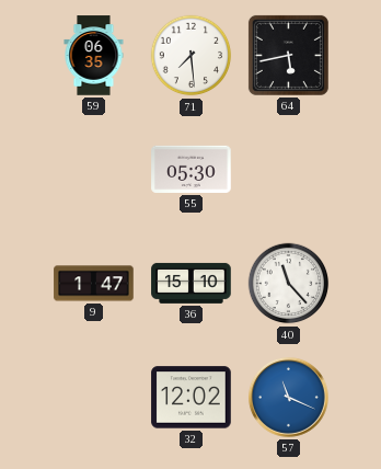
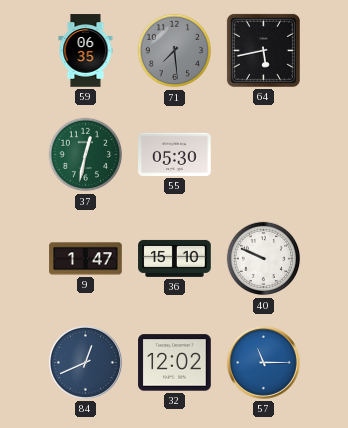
71 dial: white -> grey (175, 51)
37: none -> 12:32 (86, 155)
40: 11:23 -> 9:49 (264, 259)
84: none -> 12:41 (85, 362)
57: 11:19 -> 11:15 (263, 362)
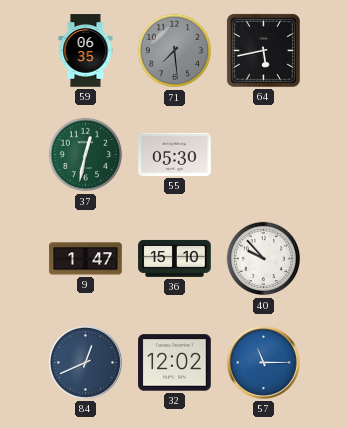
40: 9:49 -> 9:53 (264, 259)
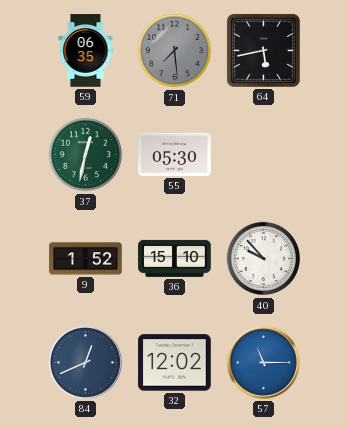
9: 1:47 -> 1:52 (86, 259)
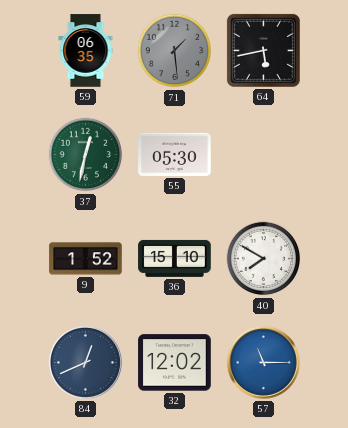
71: 7:29 -> 1:29 (175, 51)
40: 9:53 -> 7:50 (264, 259)
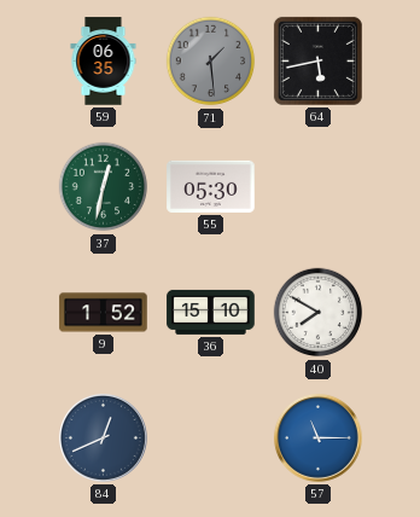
32: 12:02 -> none (175, 363)
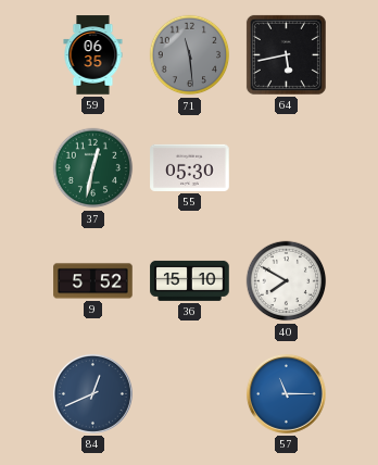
71: 1:29 -> 11:29 (190, 55)
9: 1:52 -> 5:52 (93, 281)
